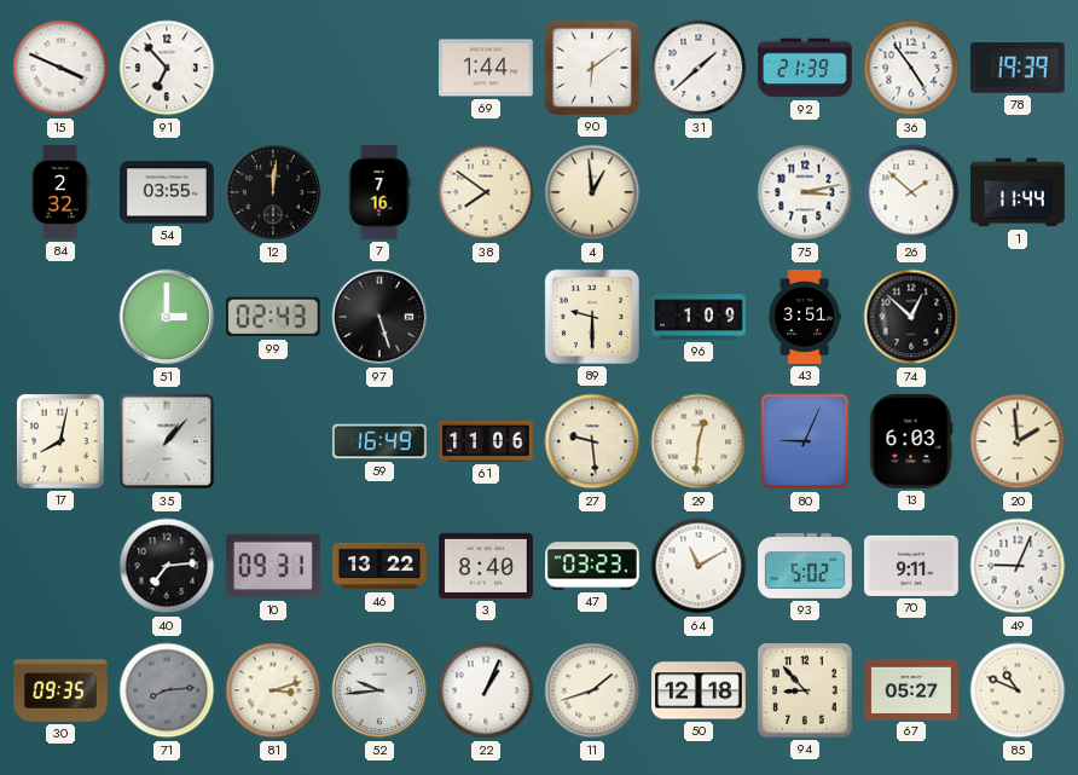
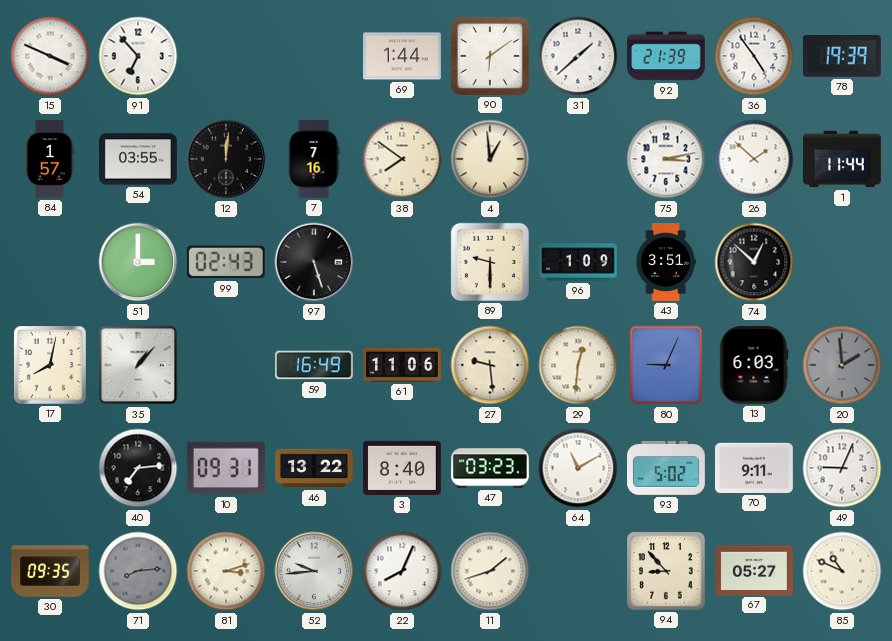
84: 2:32 -> 1:57 (50, 160)
20 dial: cream -> grey (842, 365)
22: 1:04 -> 8:04 (402, 571)
50: 12:18 -> none (700, 690)
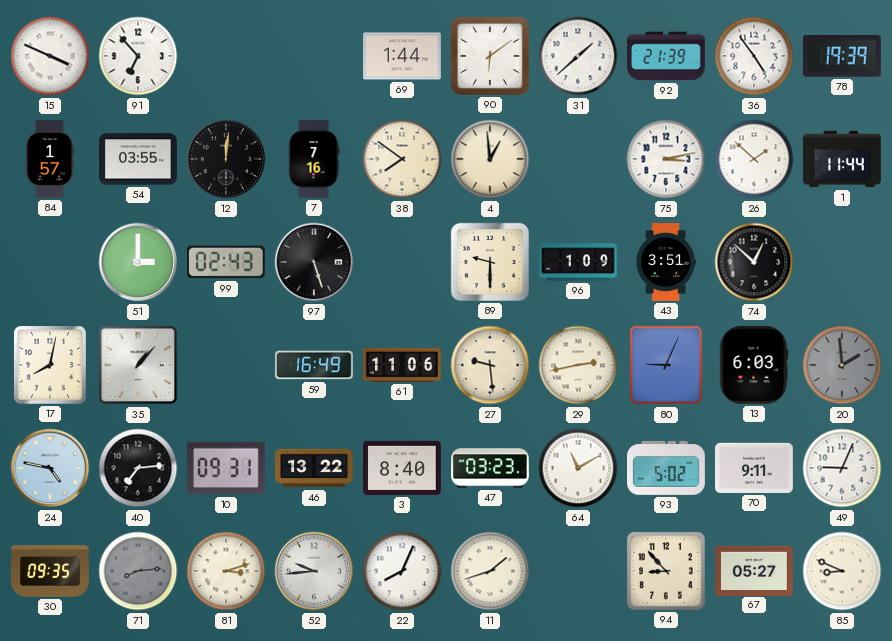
29: 12:31 -> 2:43 (578, 365)
24: none -> 4:47 (50, 468)
85: 10:49 -> 8:49 (842, 571)
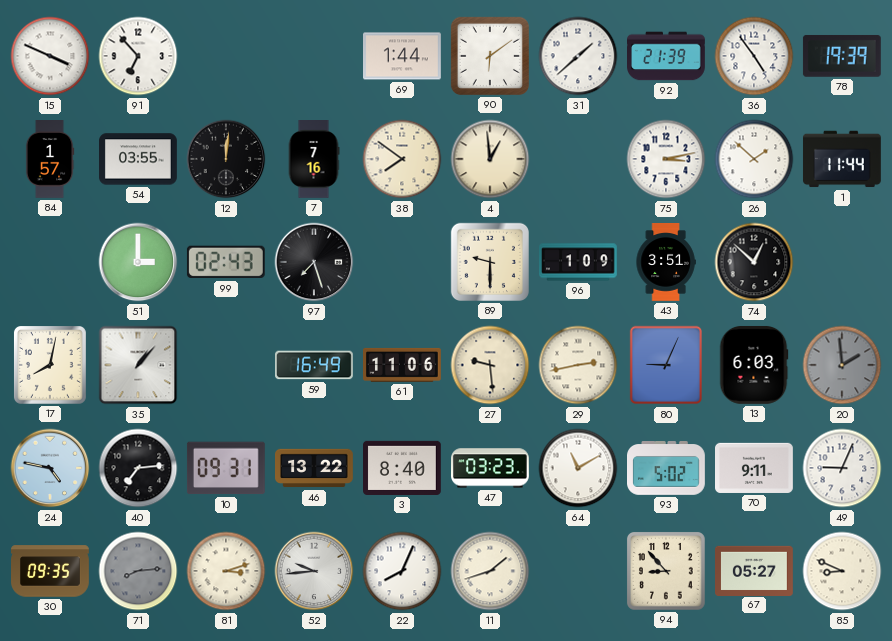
97: 5:27 -> 7:27 (314, 262)
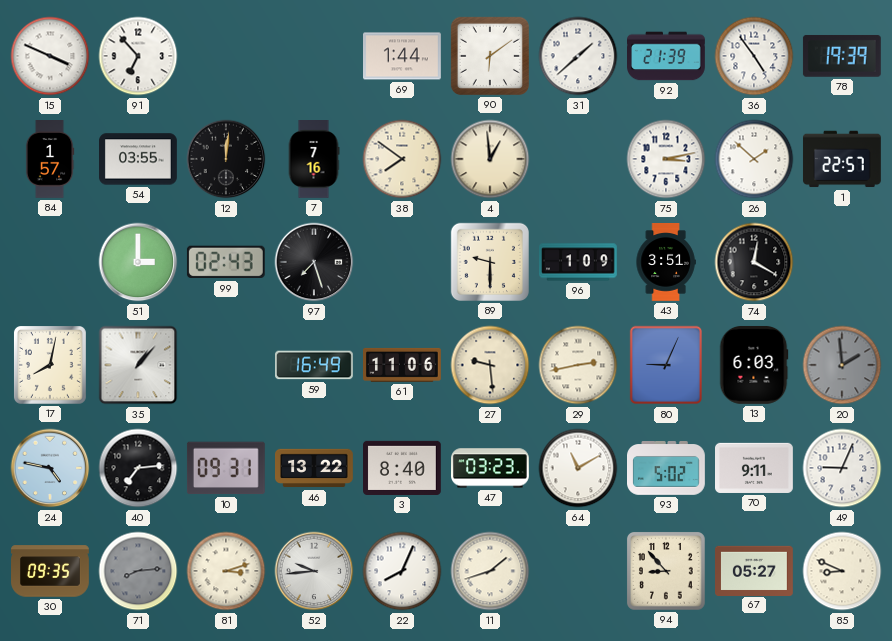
1: 11:44 -> 22:57 (842, 159)
74: 12:52 -> 12:20 (754, 262)
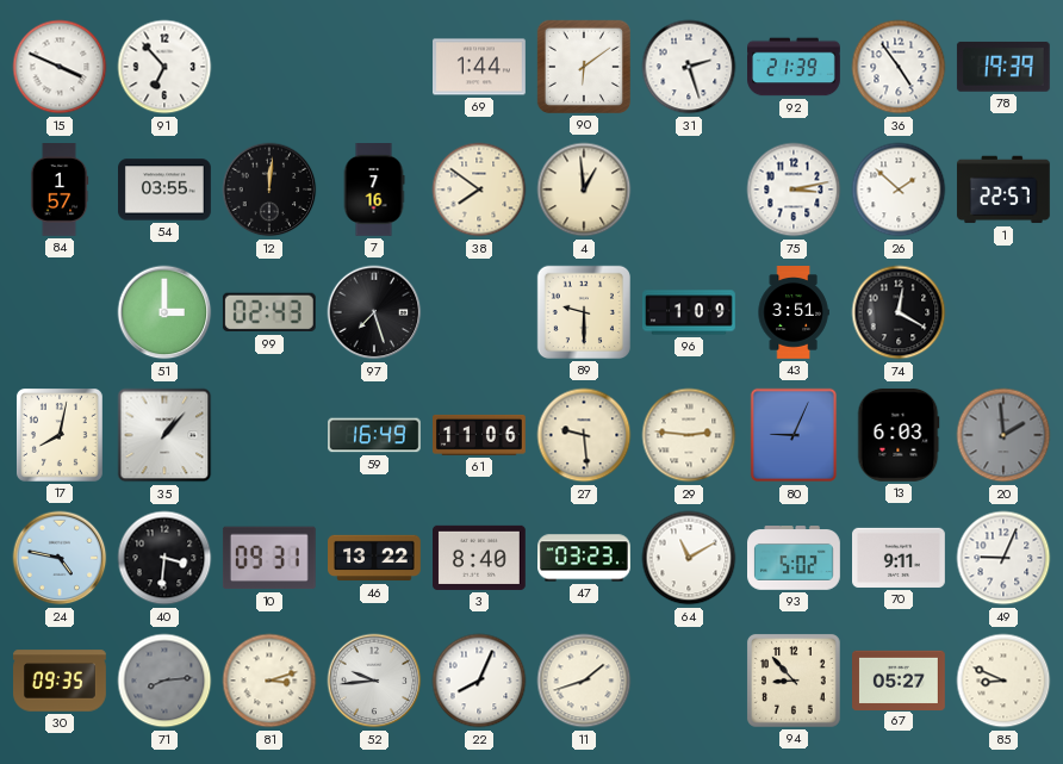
31: 1:38 -> 2:27 (689, 67)
29: 2:43 -> 2:46 (689, 435)
40: 7:14 -> 3:31 (164, 558)
